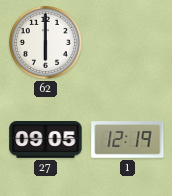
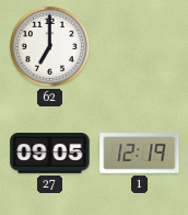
62: 6:00 -> 7:00 (49, 46)
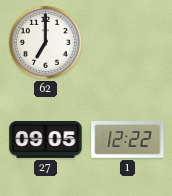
1: 12:19 -> 12:22 (128, 140)
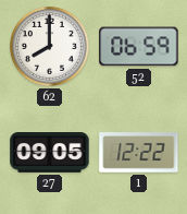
62: 7:00 -> 8:00 (49, 46)
52: none -> 06:59 (139, 47)
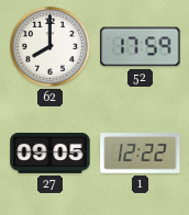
52: 06:59 -> 17:59 (141, 47)
